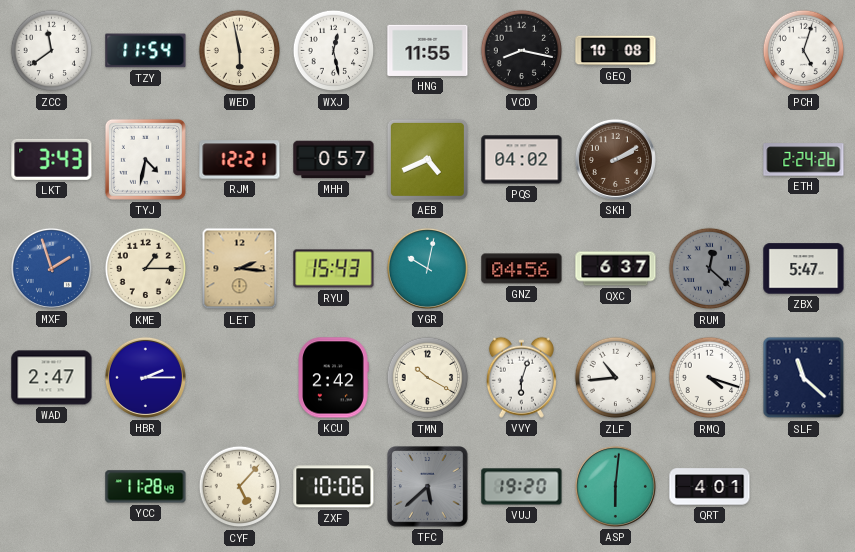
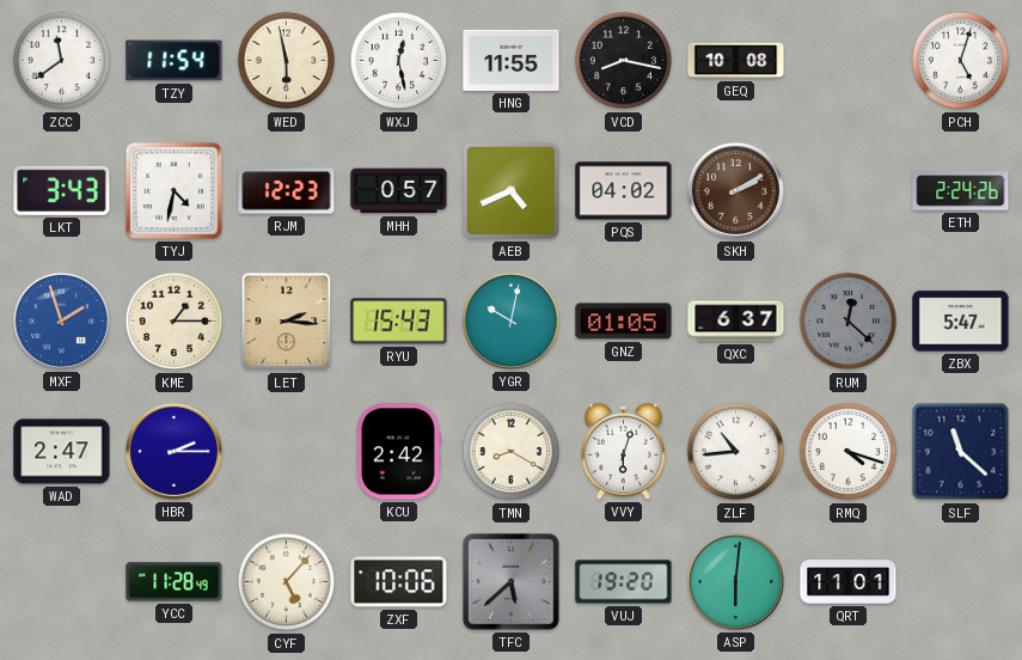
RJM: 12:21 -> 12:23 (287, 191)
GNZ: 04:56 -> 01:05 (624, 322)
TMN: 10:20 -> 8:20 (512, 452)
QRT: 4:01 -> 11:01 (849, 582)
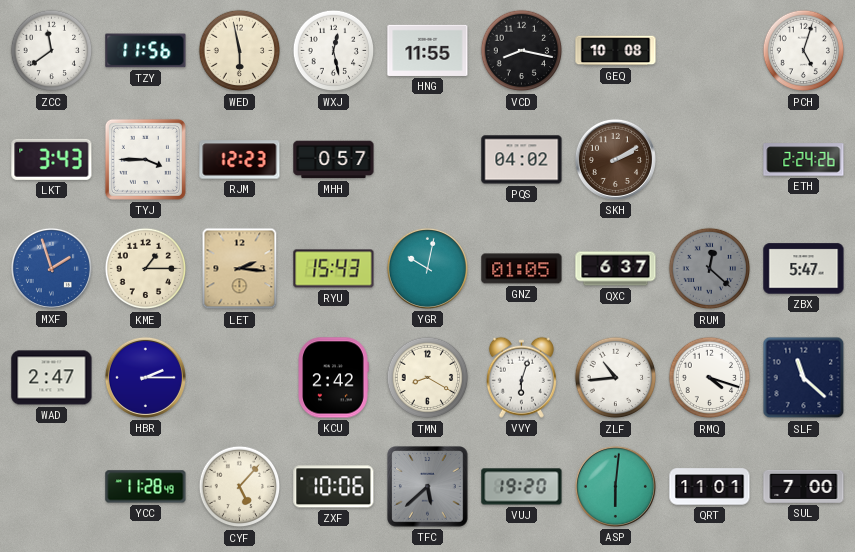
TZY: 11:54 -> 11:56 (146, 51)
TYJ: 4:32 -> 3:45 (145, 159)
AEB: 4:41 -> none (510, 190)
SUL: none -> 7:00 (804, 486)
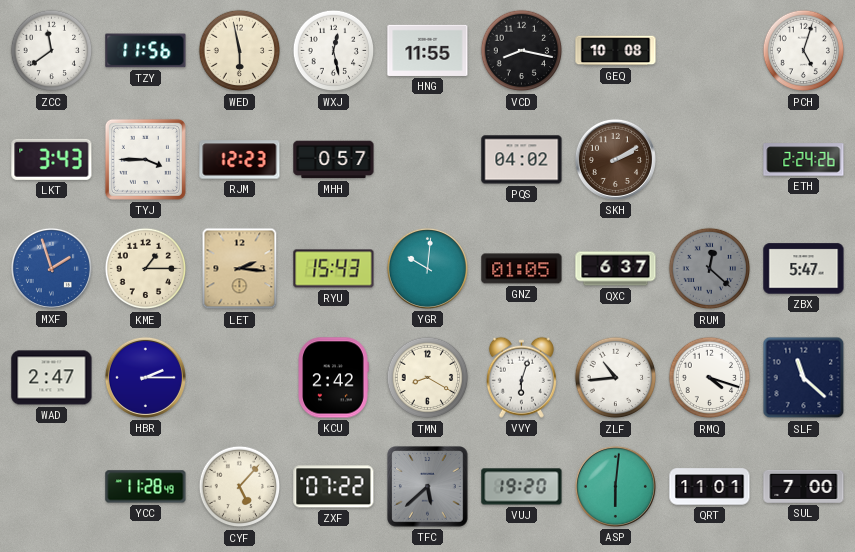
YGR: 10:02 -> 10:01 (427, 268)
ZXF: 10:06 -> 07:22 (334, 487)
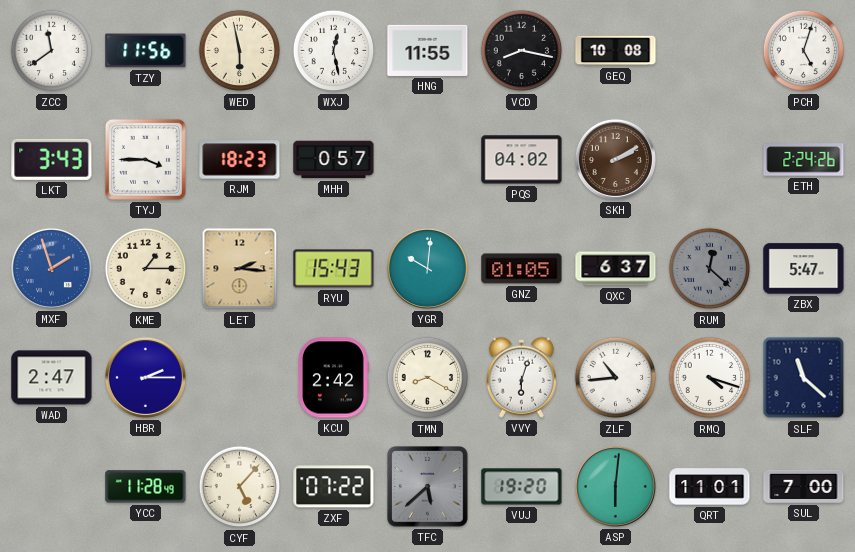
RJM: 12:23 -> 18:23 (240, 160)
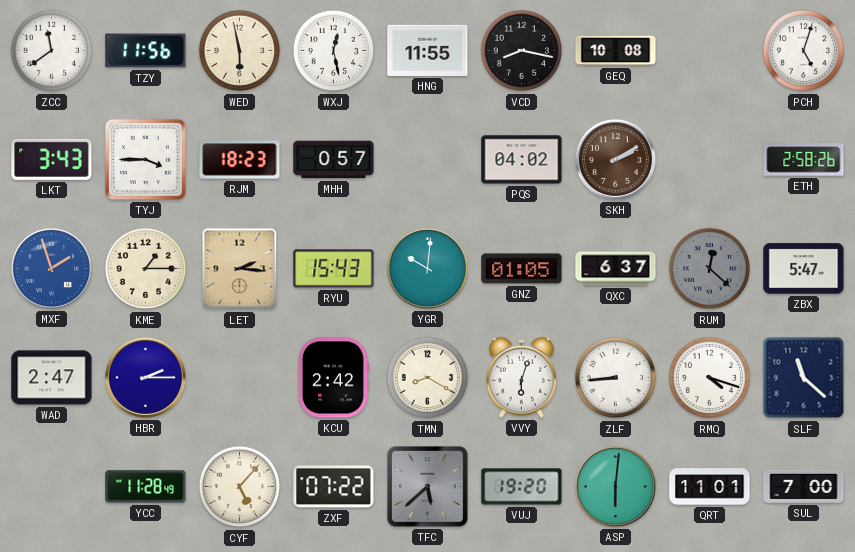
ETH: 2:24 -> 2:58 (804, 160)
ZLF: 10:44 -> 8:44 (616, 378)
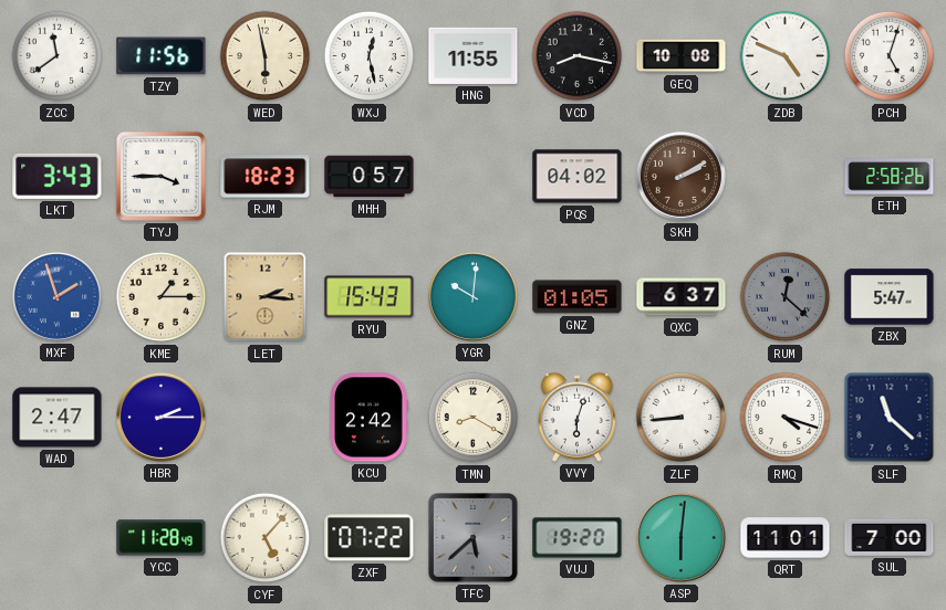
ZDB: none -> 4:49 (786, 56)
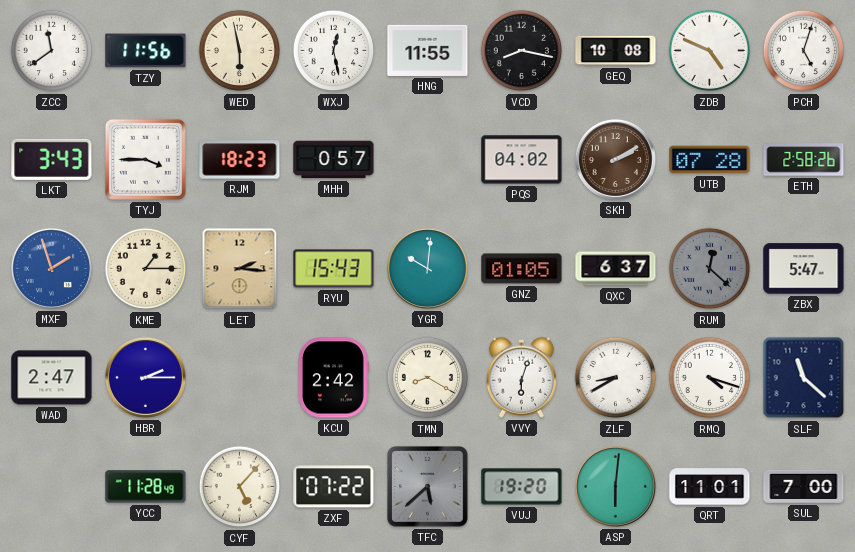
UTB: none -> 07:28 (710, 160)
ZLF: 8:44 -> 8:40 (616, 378)
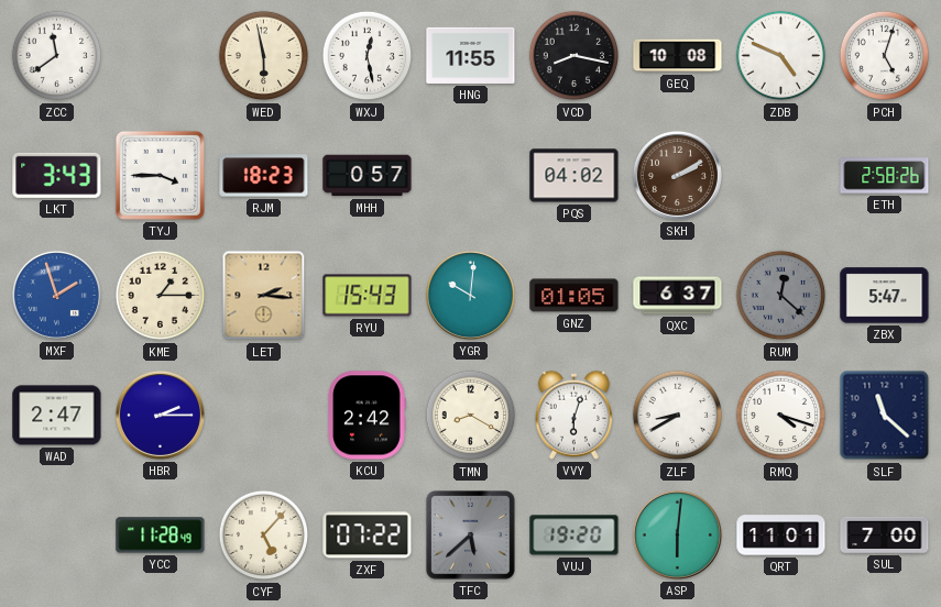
TZY: 11:56 -> none (146, 51)
UTB: 07:28 -> none (710, 160)
